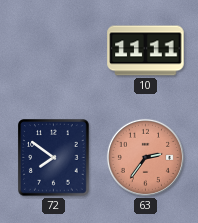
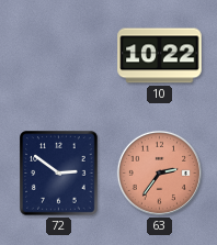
10: 11:11 -> 10:22 (160, 56)
72: 7:51 -> 2:51 (59, 174)
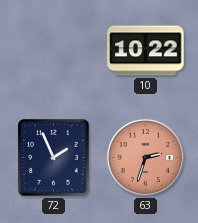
72: 2:51 -> 1:56 (54, 158)
63: 2:36 -> 2:33 (145, 157)
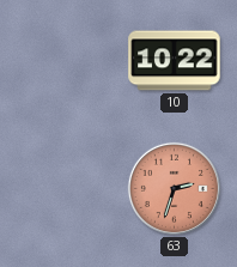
72: 1:56 -> none (54, 158)
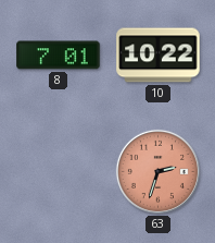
8: none -> 7:01 (59, 56)
